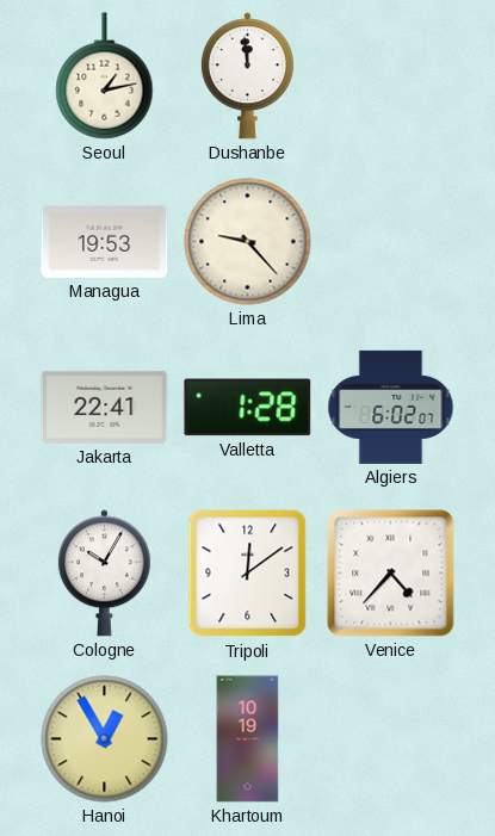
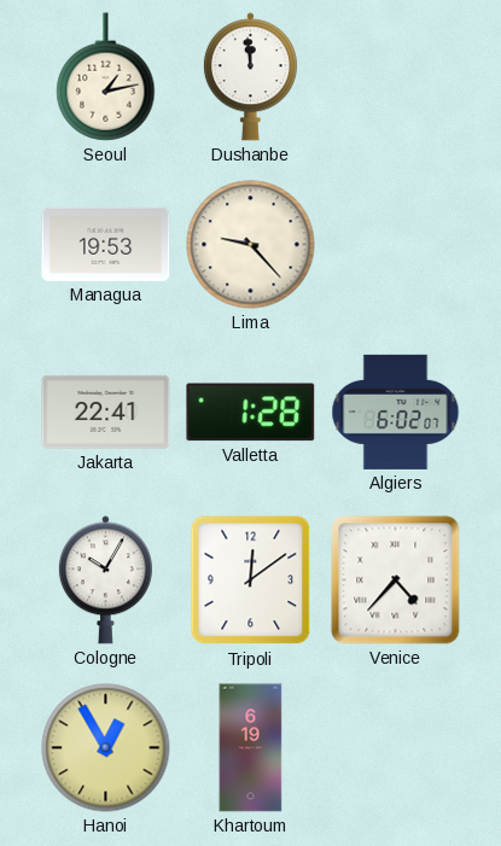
Khartoum: 10:19 -> 6:19 (251, 748)
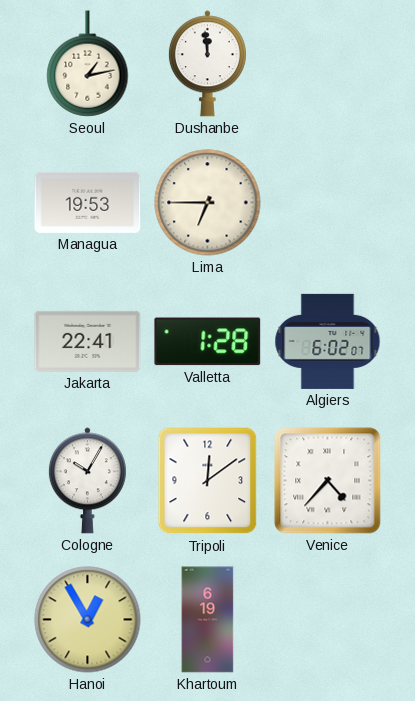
Lima: 9:23 -> 6:45 (208, 203)
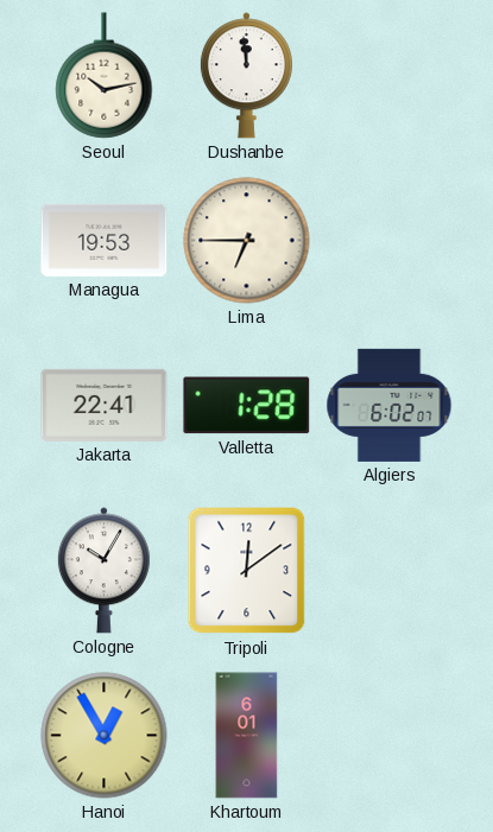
Seoul: 1:13 -> 10:13 (105, 76)
Venice: 4:37 -> none (328, 481)
Khartoum: 6:19 -> 6:01 (247, 736)
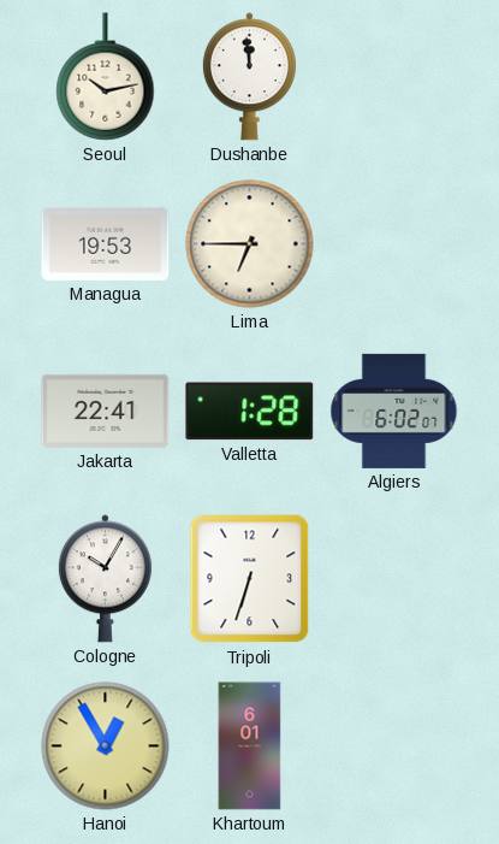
Tripoli: 12:09 -> 6:33 (250, 579)
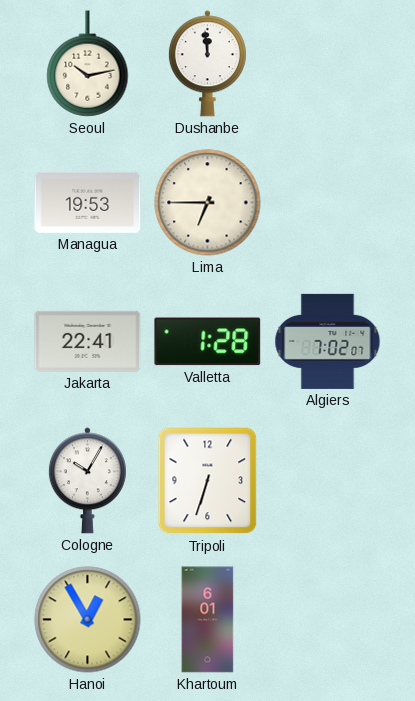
Algiers: 6:02 -> 7:02 (328, 341)
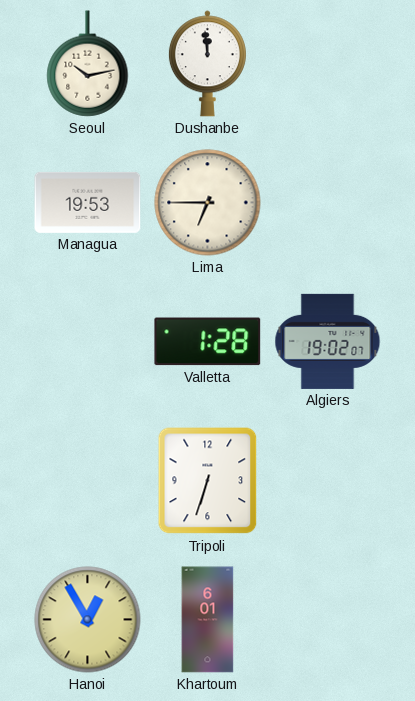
Jakarta: 22:41 -> none (88, 341)
Algiers: 7:02 -> 19:02 (328, 341)
Cologne: 10:05 -> none (87, 481)
